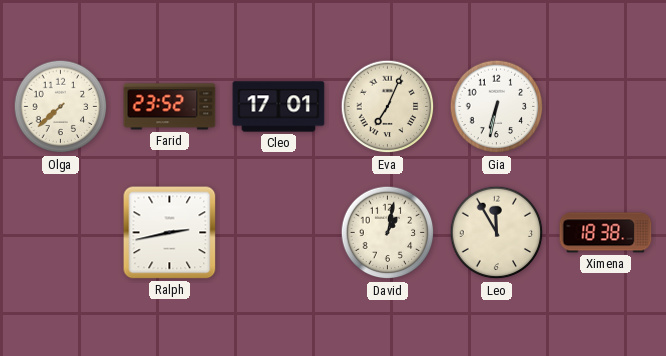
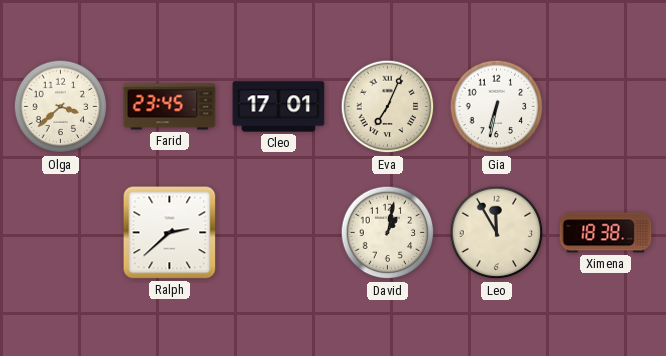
Olga: 7:38 -> 3:38 (61, 107)
Farid: 23:52 -> 23:45 (170, 107)
Ralph: 2:43 -> 2:38 (170, 233)
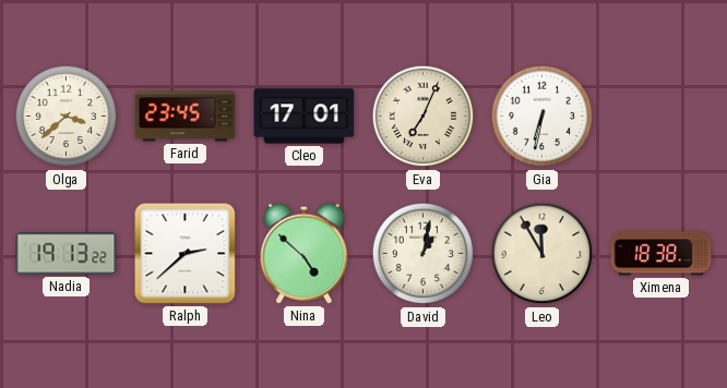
Nadia: none -> 19:13 (67, 254)
Nina: none -> 4:52 (305, 253)
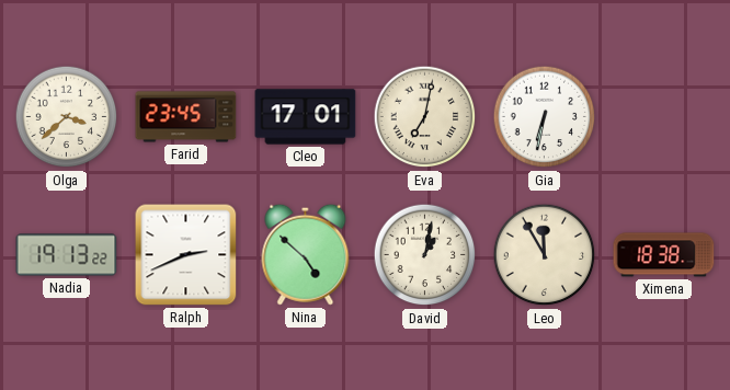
Eva: 7:04 -> 7:02 (425, 117)
Ralph: 2:38 -> 2:41 (186, 255)
